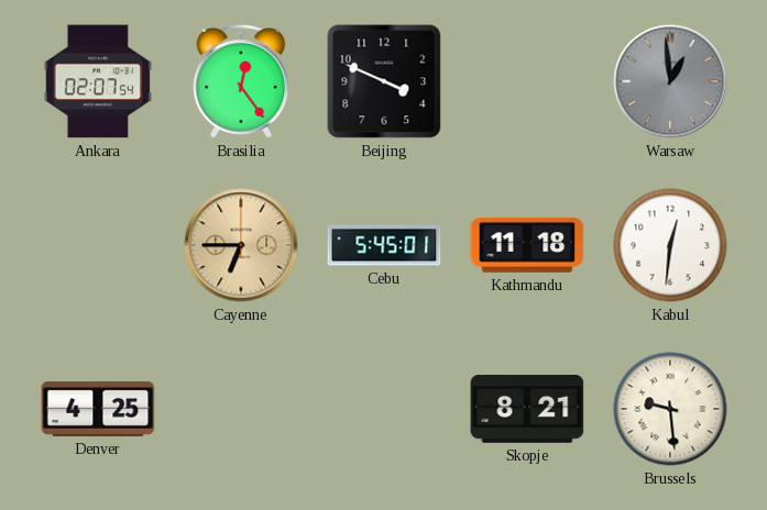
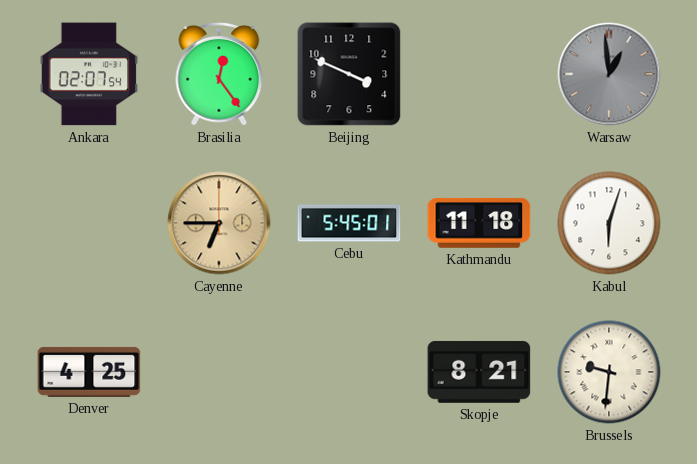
Kabul: 12:31 -> 6:03 (609, 223)
Brussels: 9:29 -> 9:31 (609, 372)
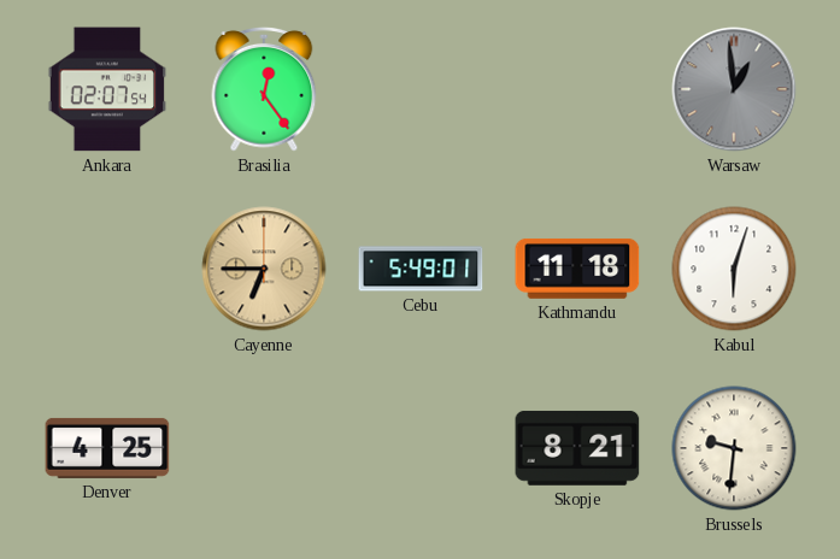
Beijing: 3:49 -> none (349, 74)
Cebu: 5:45 -> 5:49 (421, 269)
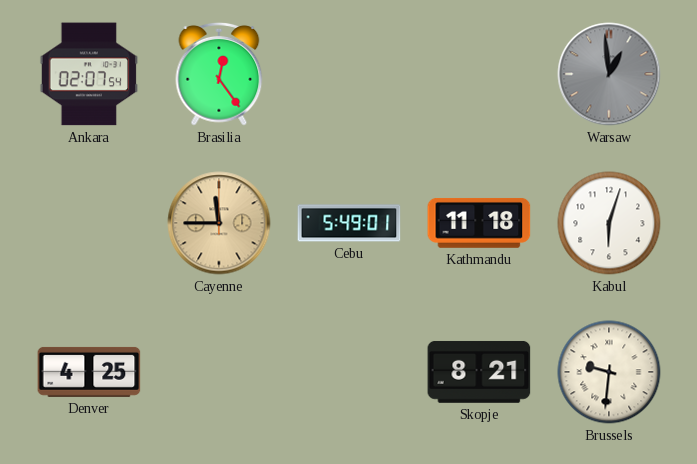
Cayenne: 6:45 -> 11:45 (219, 223)
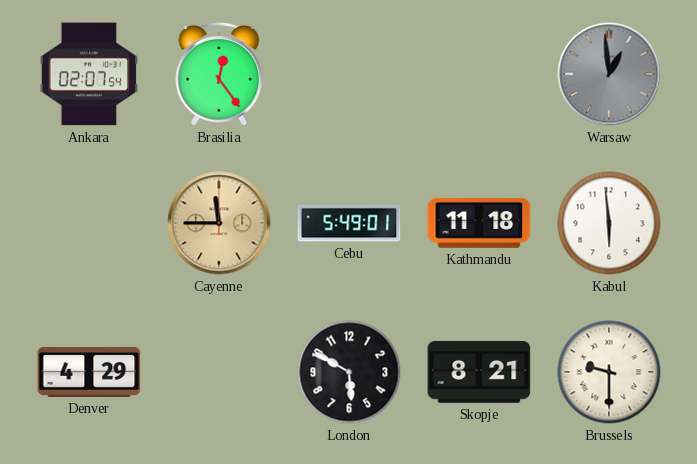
Kabul: 6:03 -> 5:59 (609, 223)
Denver: 4:25 -> 4:29 (89, 372)
London: none -> 5:50 (349, 372)
Brussels: 9:31 -> 9:30 (609, 372)
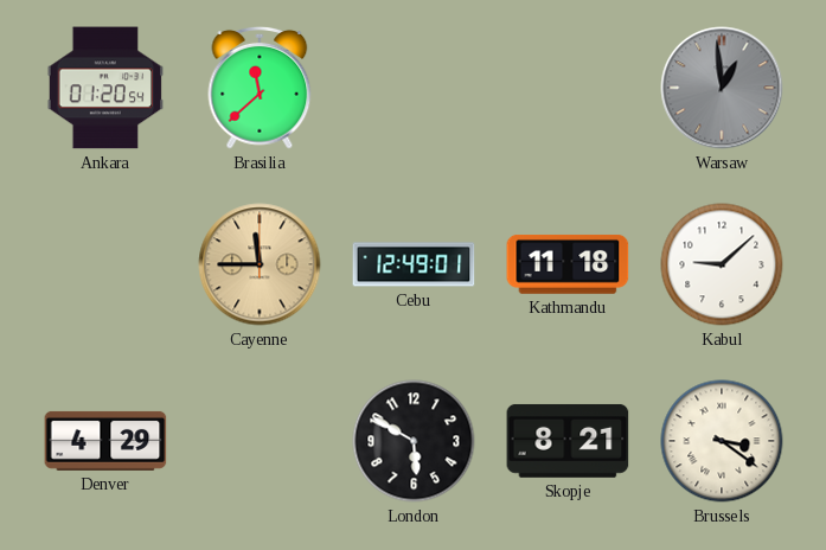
Ankara: 02:07 -> 01:20 (105, 88)
Brasilia: 12:24 -> 11:38 (260, 88)
Cebu: 5:49 -> 12:49 (414, 264)
Kabul: 5:59 -> 9:08 (722, 264)
Brussels: 9:30 -> 3:21 (722, 441)
